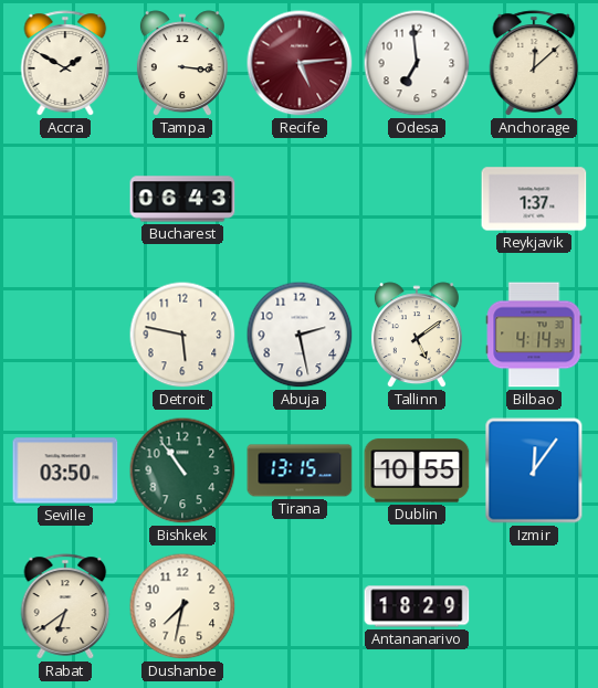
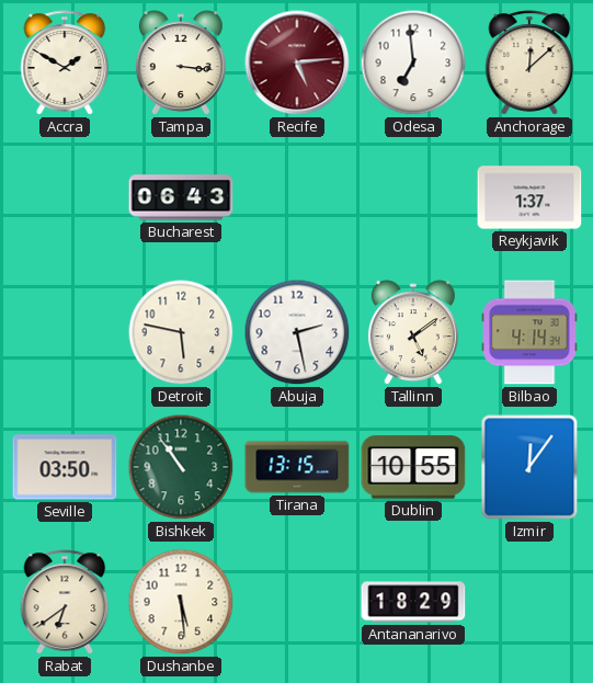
Dushanbe: 7:32 -> 5:29 (181, 602)
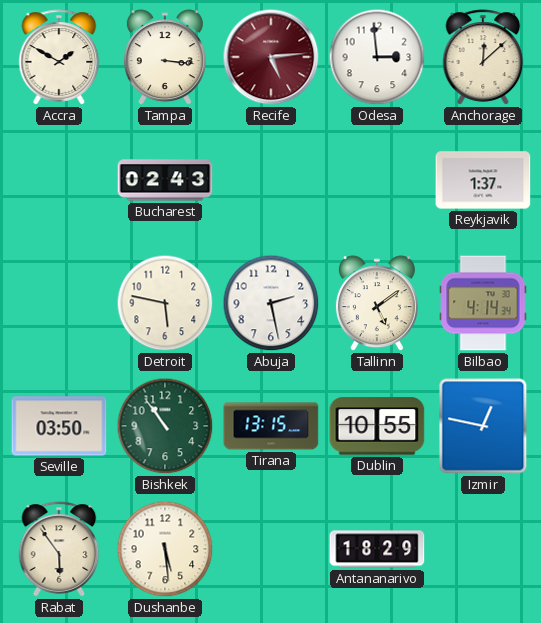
Odesa: 6:59 -> 2:59 (377, 57)
Bucharest: 06:43 -> 02:43 (165, 180)
Izmir: 12:06 -> 12:47 (483, 426)
Rabat: 6:39 -> 5:54 (59, 549)
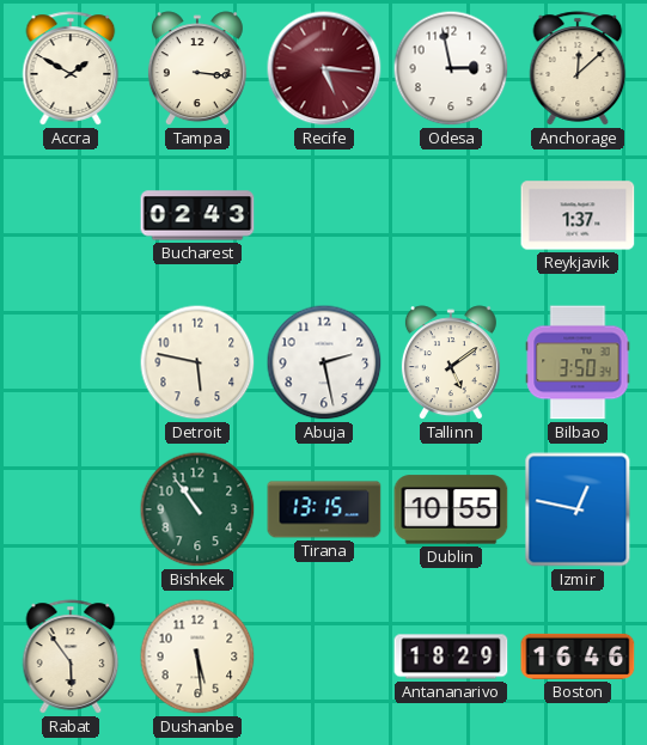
Recife: 5:14 -> 5:16 (324, 68)
Odesa: 2:59 -> 2:58 (451, 68)
Bilbao: 4:14 -> 3:50 (578, 362)
Seville: 03:50 -> none (59, 426)
Boston: none -> 16:46 (578, 657)
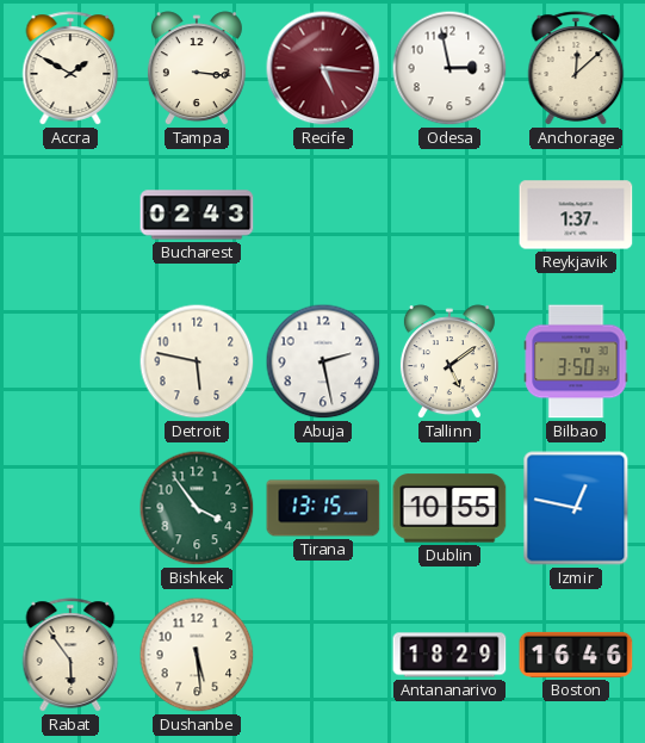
Bishkek: 10:54 -> 3:54 (197, 508)
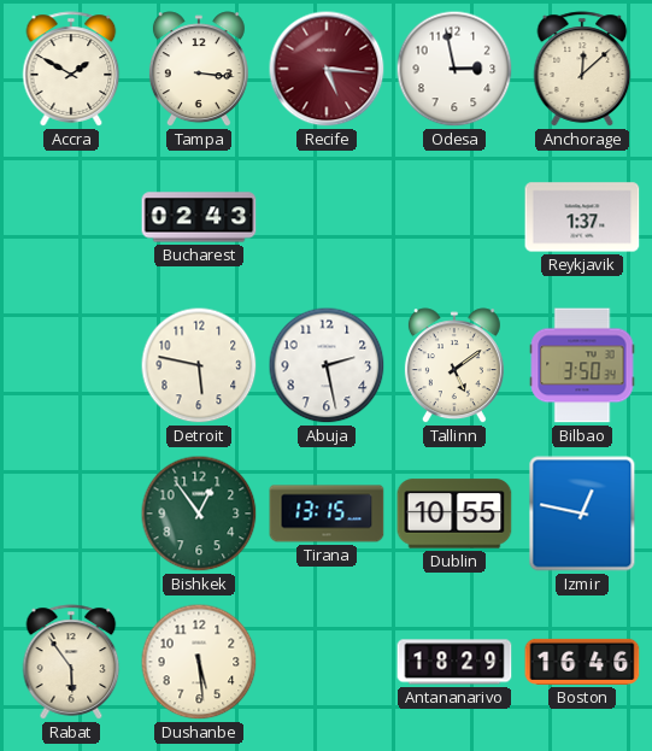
Bishkek: 3:54 -> 12:54 (199, 514)
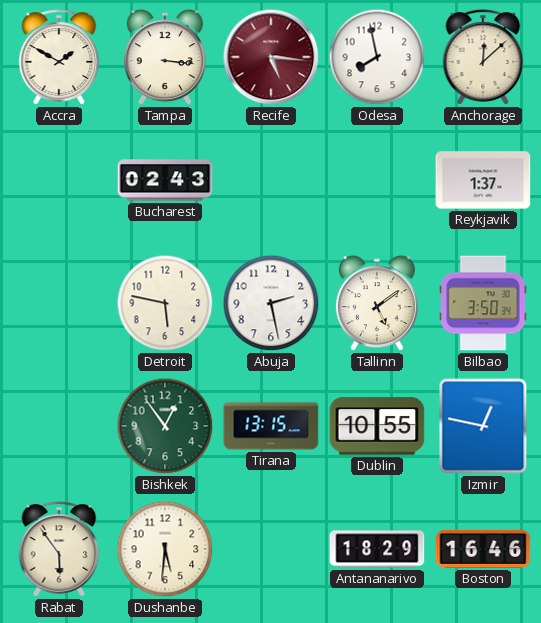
Odesa: 2:58 -> 7:58 (377, 57)
Dushanbe: 5:29 -> 5:31 (165, 549)
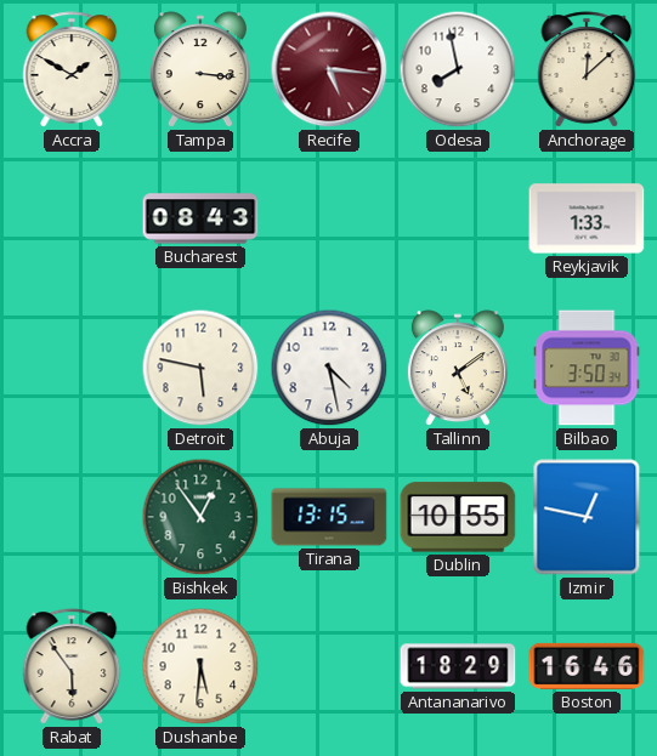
Bucharest: 02:43 -> 08:43 (200, 218)
Reykjavik: 1:37 -> 1:33 (587, 218)
Abuja: 2:28 -> 4:28 (329, 368)
